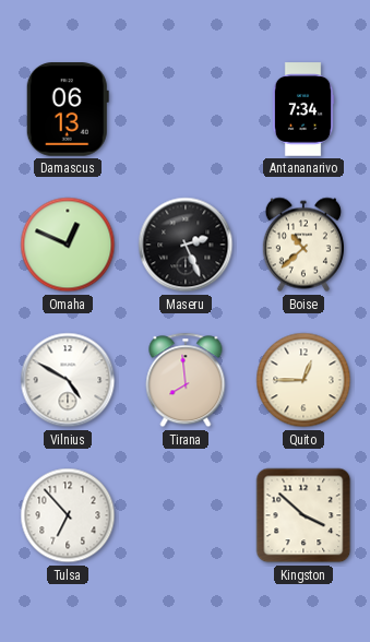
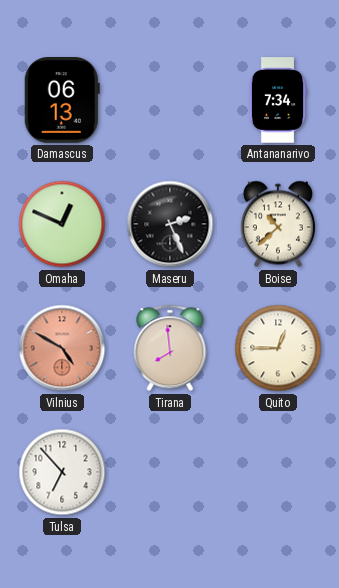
Vilnius dial: white -> salmon (62, 348)
Kingston: 3:52 -> none (303, 515)
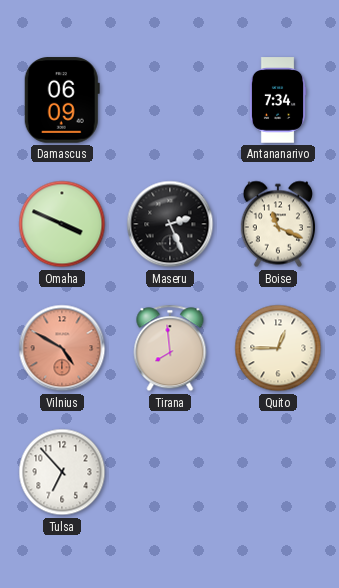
Damascus: 06:13 -> 06:09 (62, 100)
Omaha: 12:49 -> 3:49 (62, 224)
Boise: 10:38 -> 11:19 (278, 224)
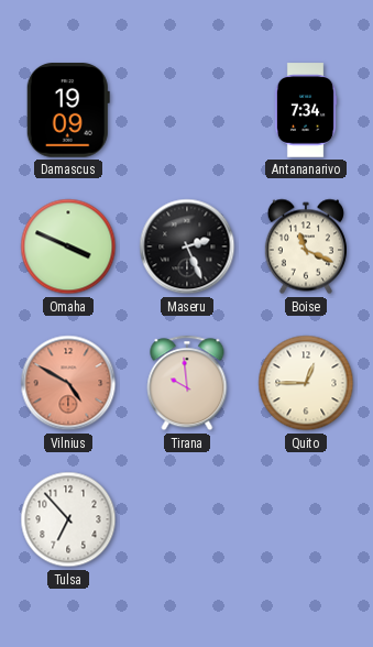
Damascus: 06:09 -> 19:09 (68, 110)
Tirana: 7:59 -> 9:59 (187, 383)
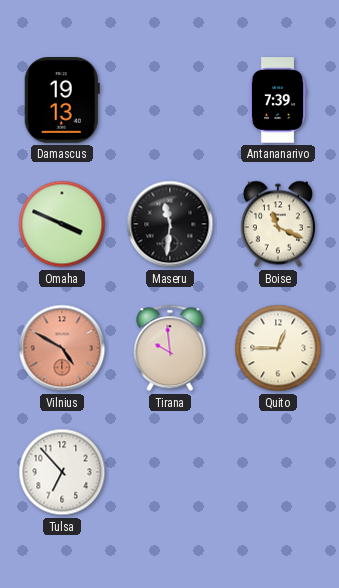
Damascus: 19:09 -> 19:13 (62, 100)
Antananarivo: 7:34 -> 7:39 (278, 100)
Maseru: 2:26 -> 11:31 (170, 224)
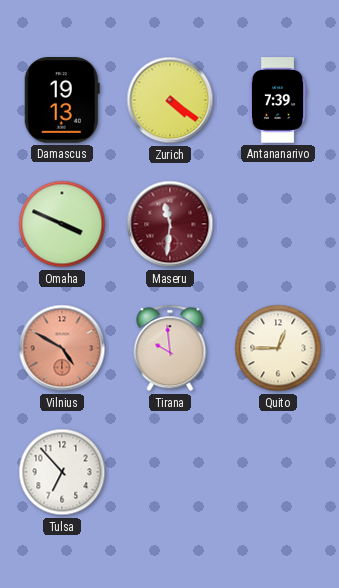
Zurich: none -> 4:21 (170, 100)
Maseru dial: black -> burgundy (170, 224)
Boise: 11:19 -> none (278, 224)
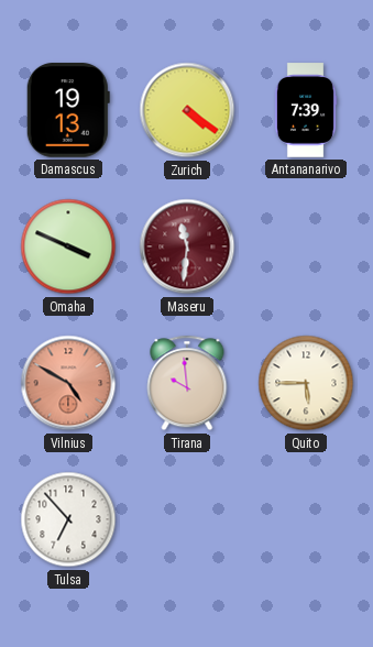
Quito: 12:45 -> 5:45 (306, 383)
